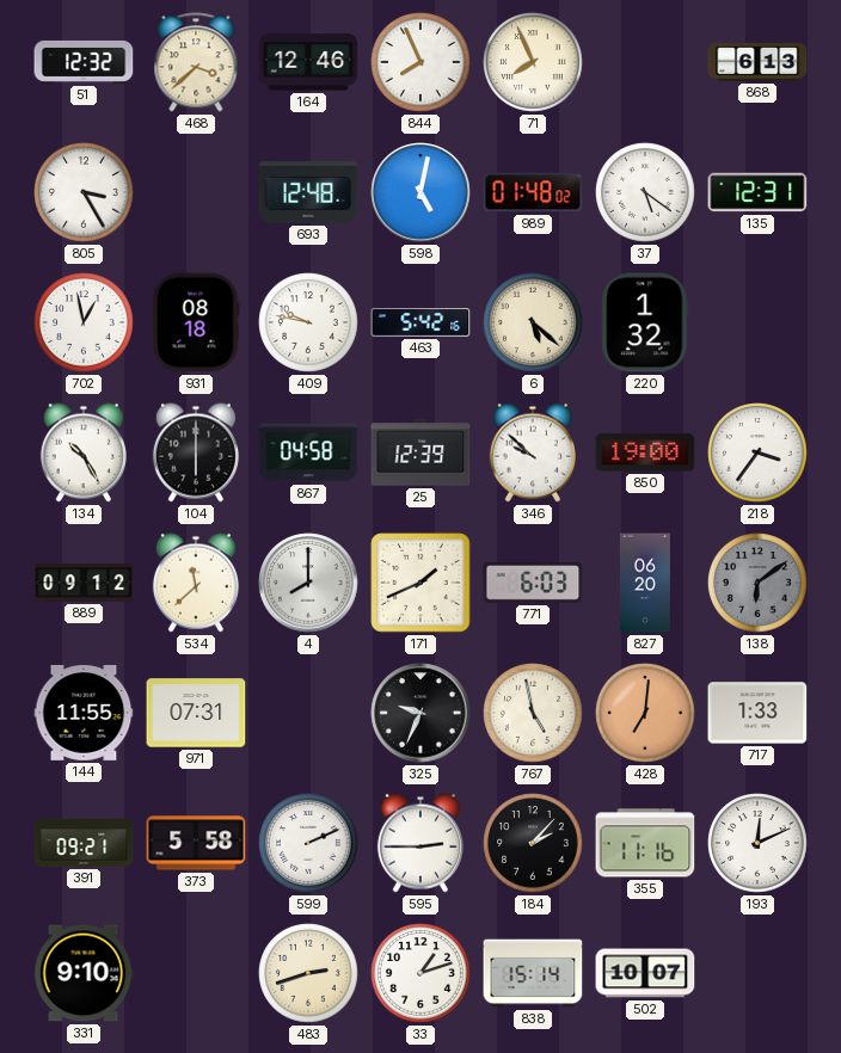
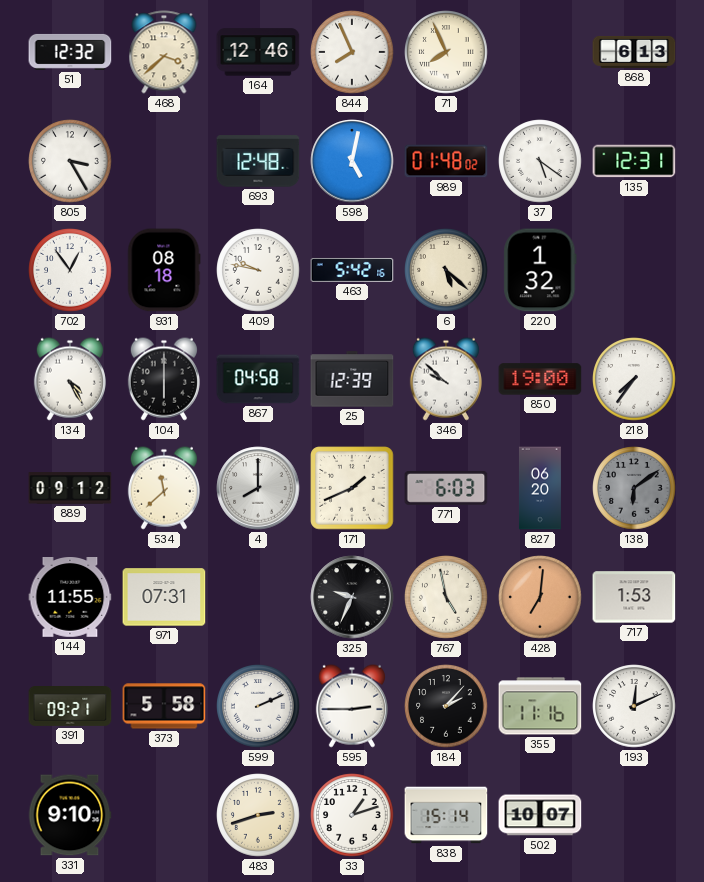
702: 12:58 -> 12:54 (70, 270)
134: 10:25 -> 4:25 (70, 379)
218: 3:36 -> 7:36 (634, 379)
717: 1:33 -> 1:53 (634, 597)
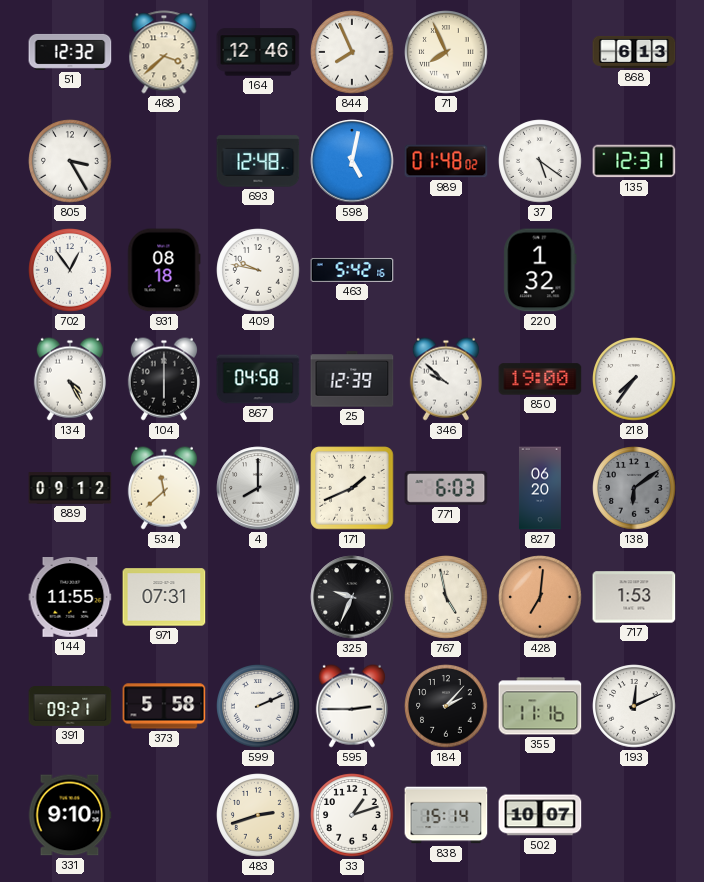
6: 5:22 -> none (446, 270)
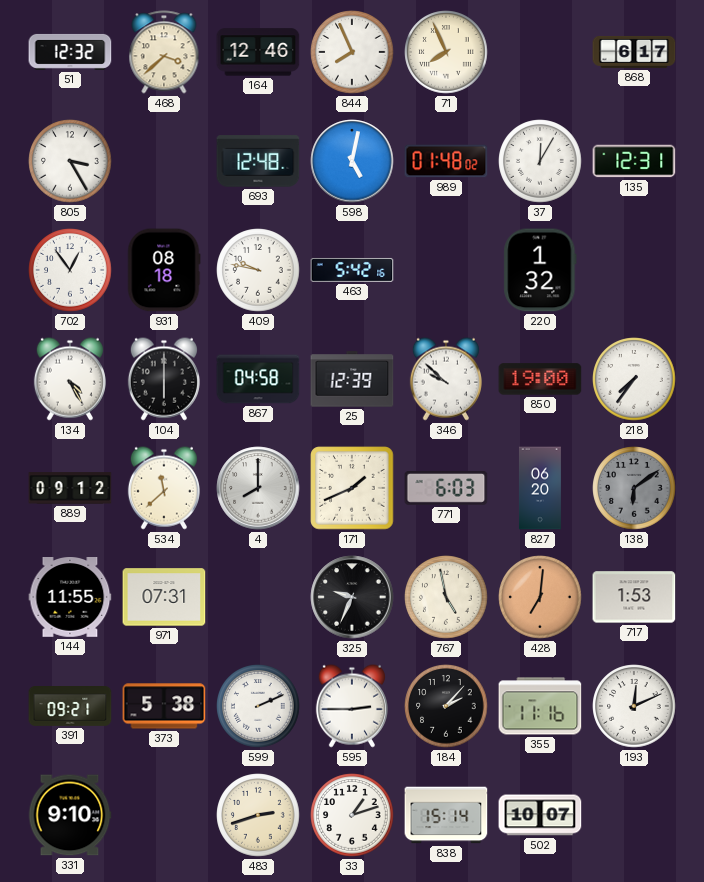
868: 6:13 -> 6:17 (634, 52)
37: 5:21 -> 12:05 (540, 161)
373: 5:58 -> 5:38 (164, 706)
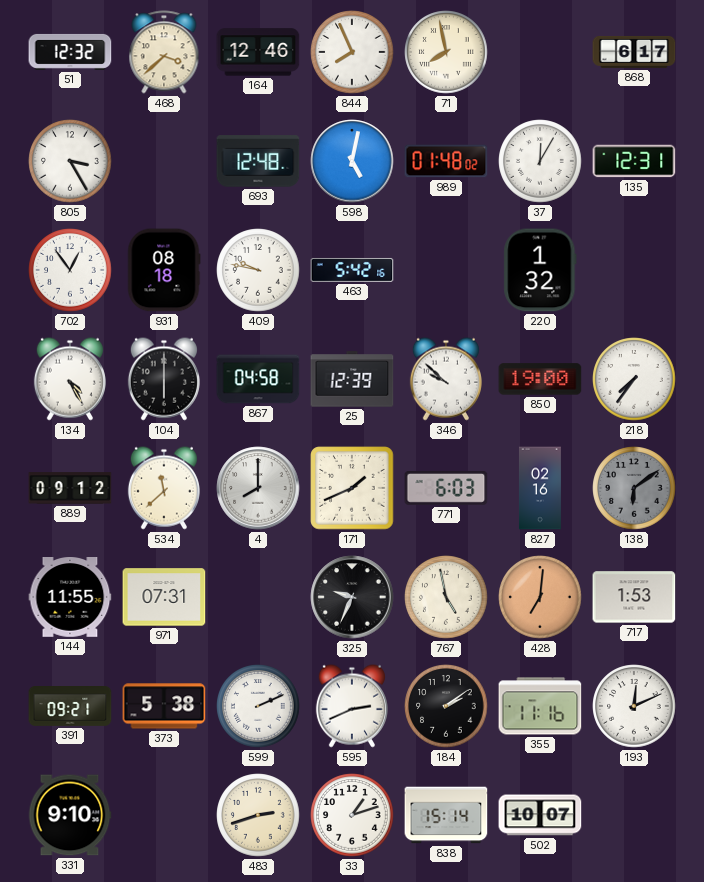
71: 7:56 -> 7:58 (446, 52)
827: 06:20 -> 02:16 (540, 488)
595: 2:45 -> 2:41 (352, 706)
184: 2:07 -> 2:09 (446, 706)
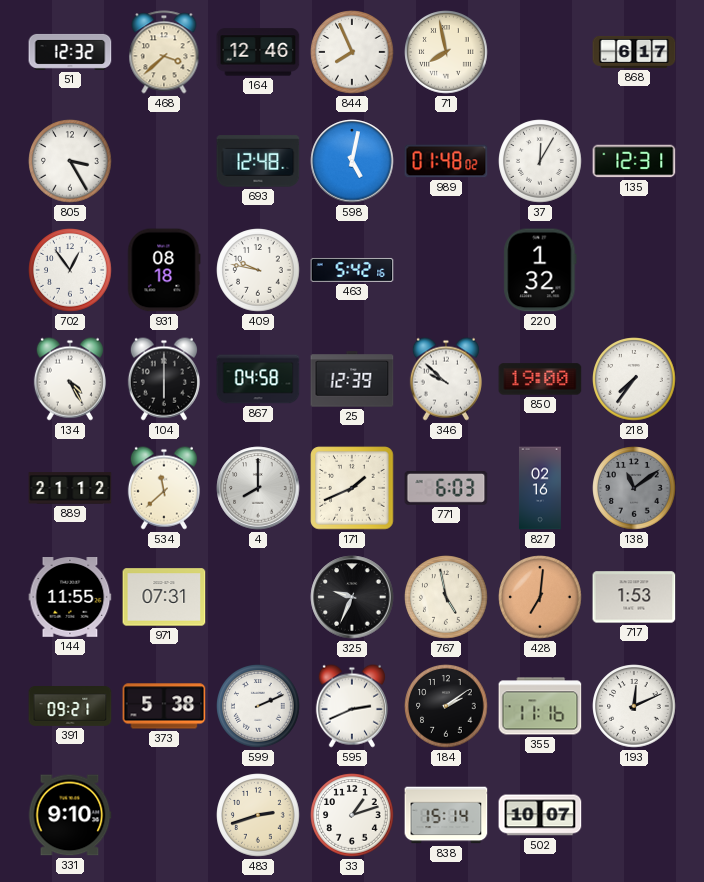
889: 09:12 -> 21:12 (70, 488)
138: 6:09 -> 11:09 (634, 488)
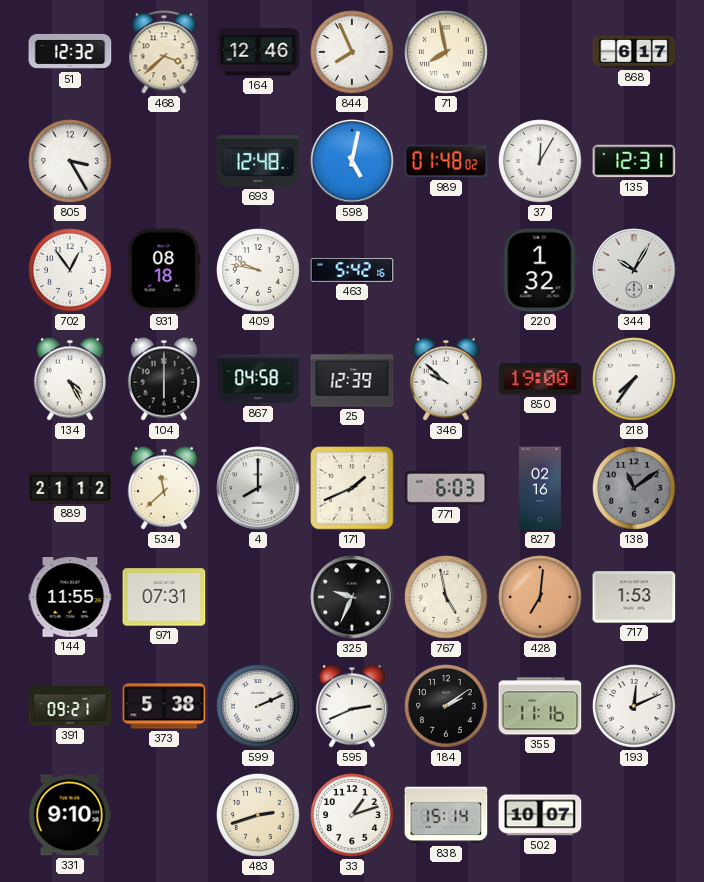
344: none -> 10:05 (634, 270)
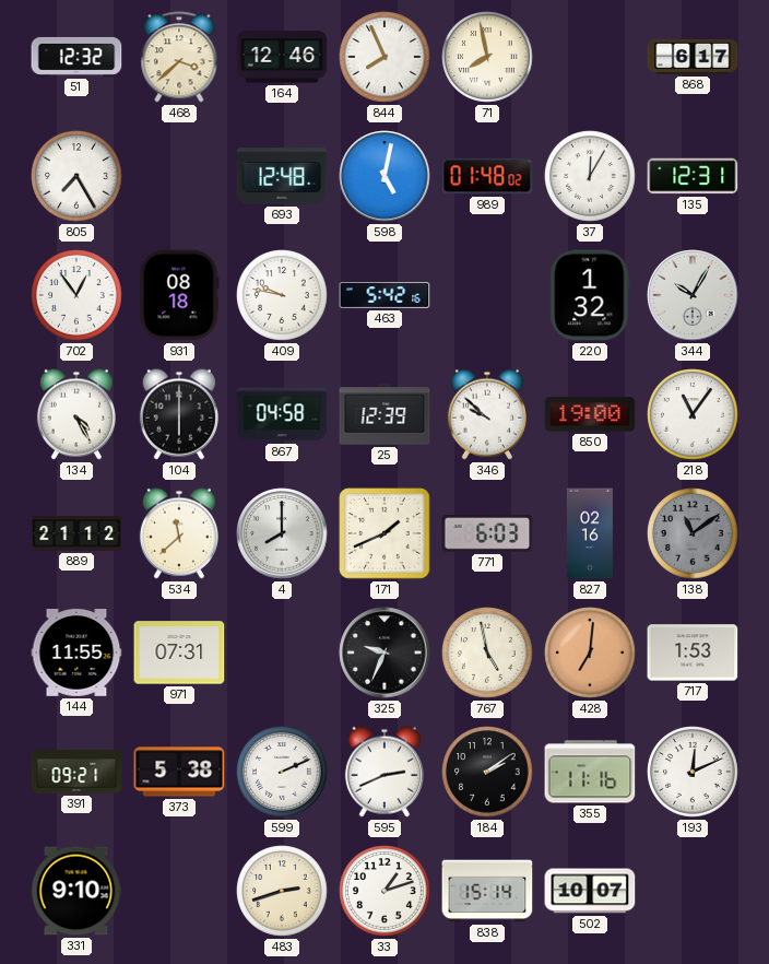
805: 3:25 -> 7:25 (76, 176)
218: 7:36 -> 11:06 (693, 414)
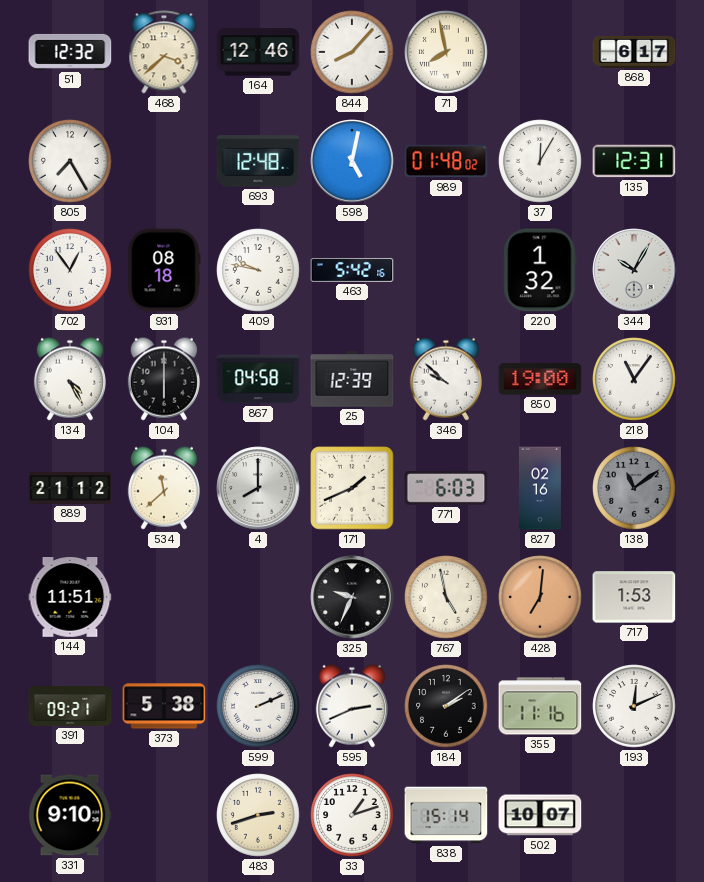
844: 7:56 -> 8:07 (352, 52)
144: 11:55 -> 11:51 (70, 598)
971: 07:31 -> none (179, 653)
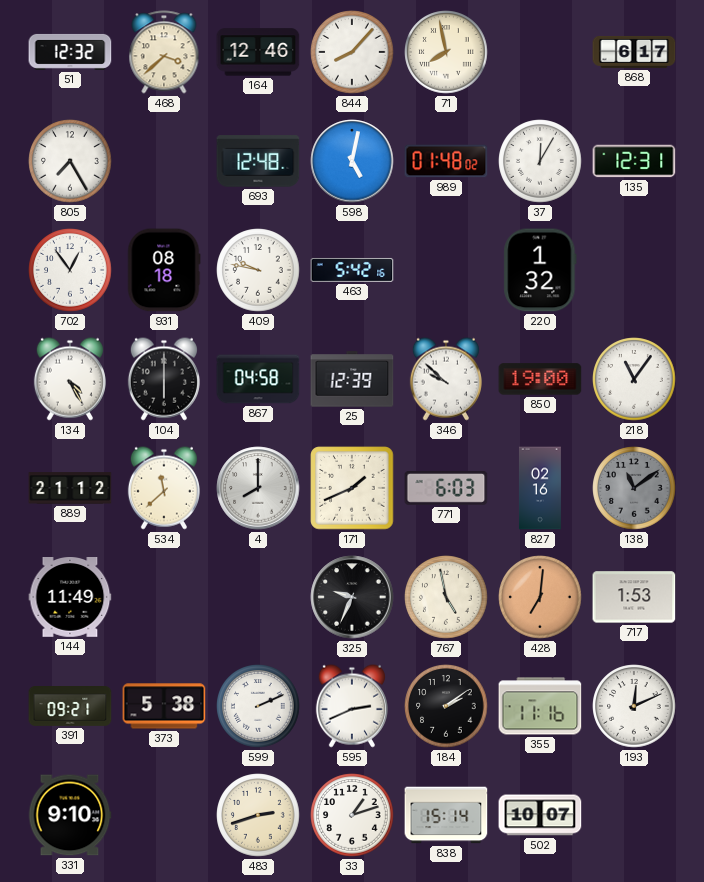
344: 10:05 -> none (634, 270)
144: 11:51 -> 11:49 (70, 598)
